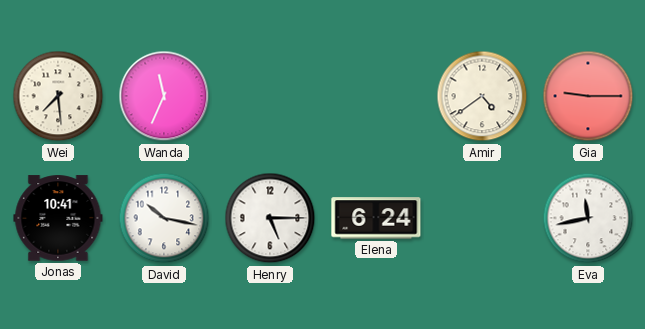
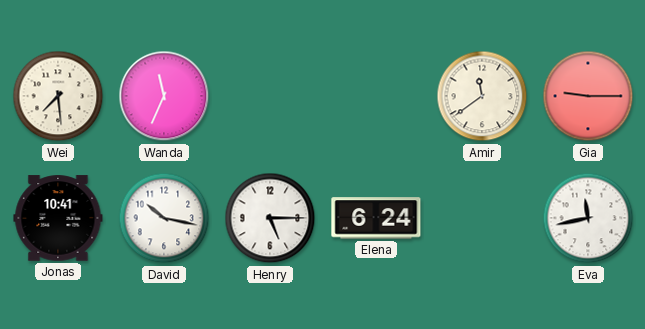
Amir: 4:39 -> 11:39 (482, 96)
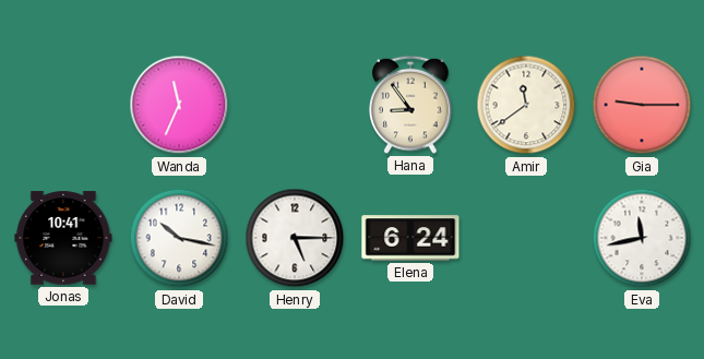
Wei: 7:29 -> none (58, 96)
Hana: none -> 8:54 (410, 105)
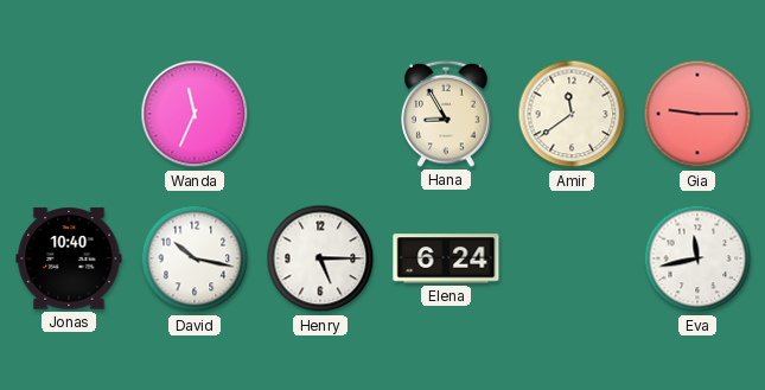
Hana: 8:54 -> 8:55 (446, 114)
Jonas: 10:41 -> 10:40 (69, 258)
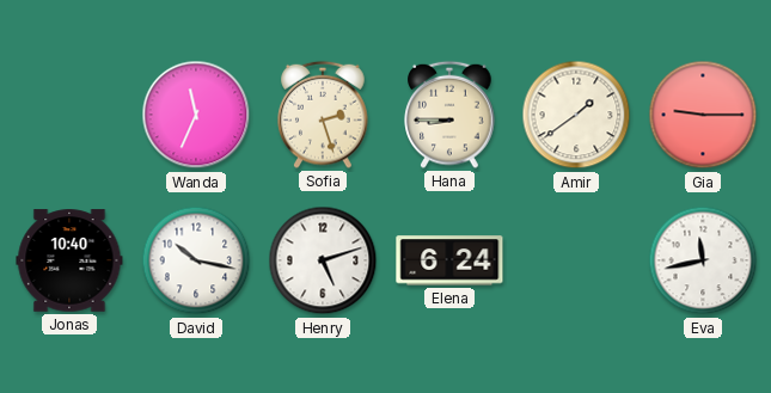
Sofia: none -> 2:27 (323, 115)
Hana: 8:55 -> 8:45 (449, 115)
Amir: 11:39 -> 1:39 (576, 115)
Henry: 5:15 -> 5:12 (323, 260)
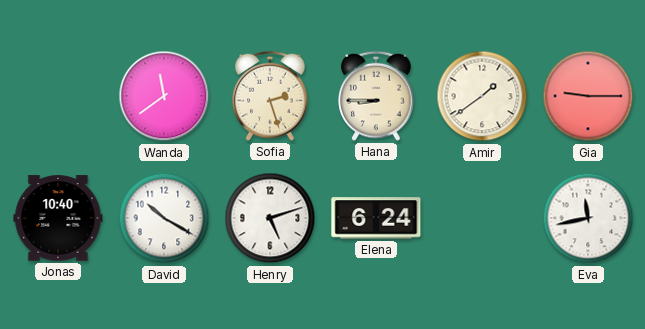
Wanda: 11:34 -> 11:39 (164, 96)
David: 10:17 -> 10:20 (164, 218)
